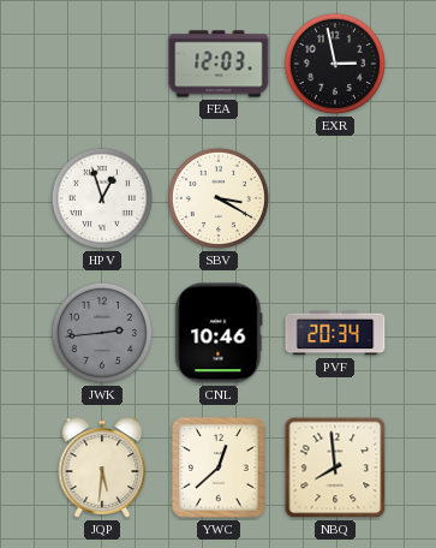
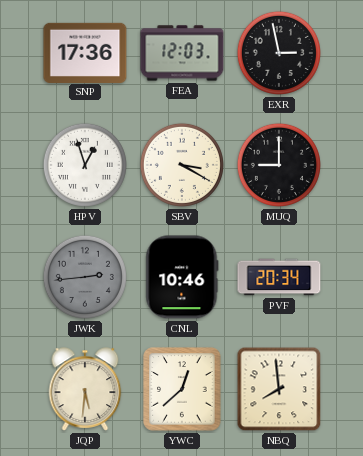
SNP: none -> 17:36 (85, 52)
MUQ: none -> 9:00 (279, 165)
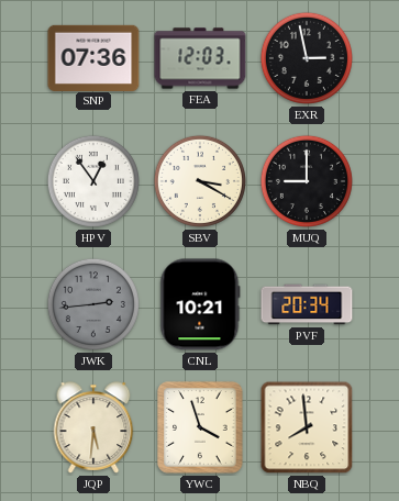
SNP: 17:36 -> 07:36 (93, 57)
HPV: 12:57 -> 12:54 (93, 181)
CNL: 10:46 -> 10:21 (200, 304)
YWC: 12:38 -> 3:57 (200, 427)
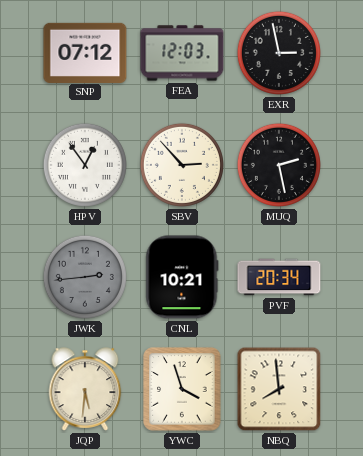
SNP: 07:36 -> 07:12 (85, 52)
SBV: 3:20 -> 2:53 (182, 165)
MUQ: 9:00 -> 2:28 (279, 165)
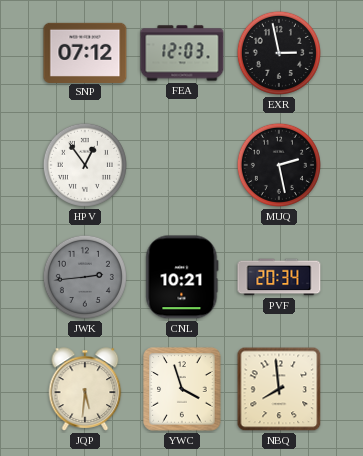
SBV: 2:53 -> none (182, 165)
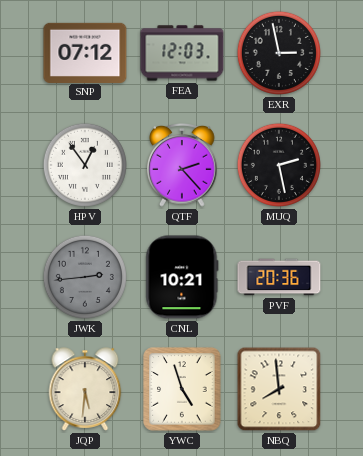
QTF: none -> 2:23 (182, 166)
PVF: 20:34 -> 20:36 (279, 277)
YWC: 3:57 -> 4:57 (182, 389)
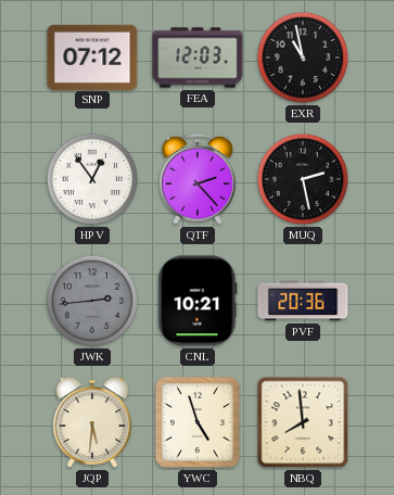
EXR: 2:58 -> 10:58 (303, 58)
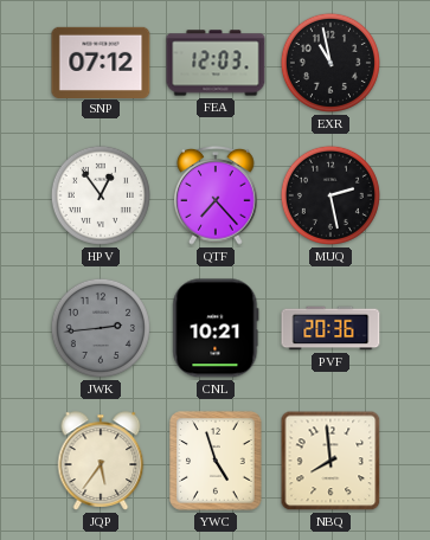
QTF: 2:23 -> 7:23 (216, 197)
JQP: 5:31 -> 5:36 (101, 461)
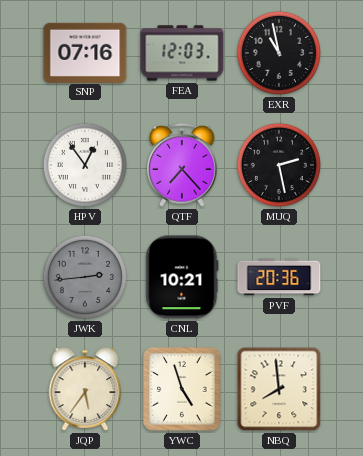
SNP: 07:12 -> 07:16 (85, 52)
